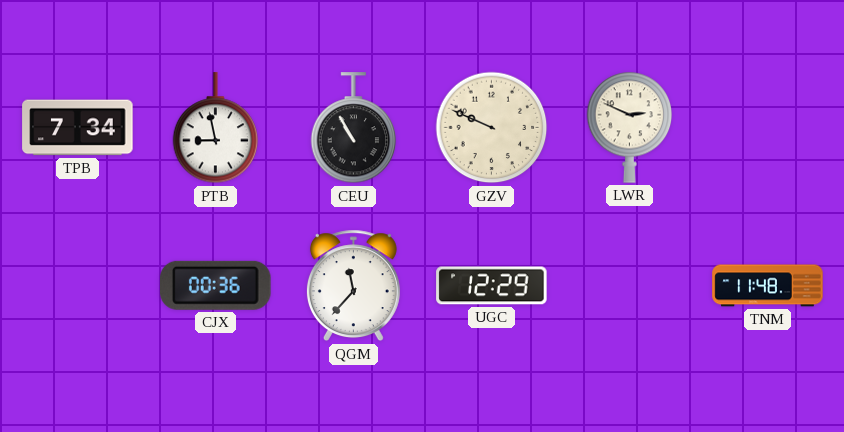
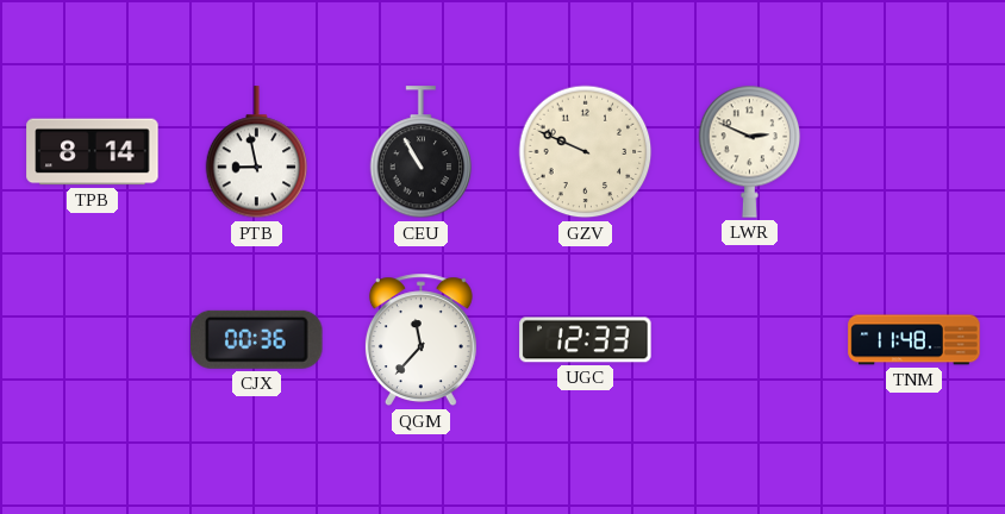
TPB: 7:34 -> 8:14 (93, 152)
UGC: 12:29 -> 12:33 (586, 340)
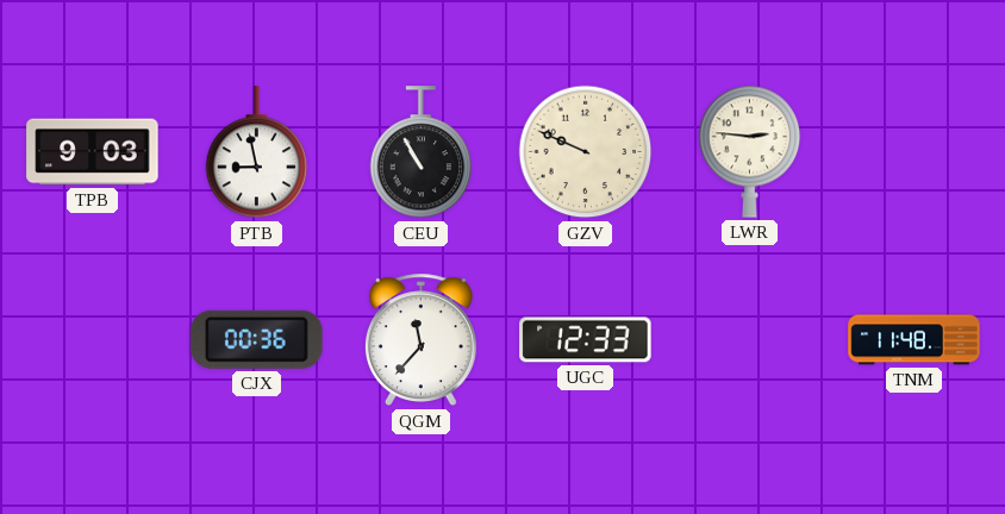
TPB: 8:14 -> 9:03 (93, 152)
LWR: 2:49 -> 2:46 (750, 151)
